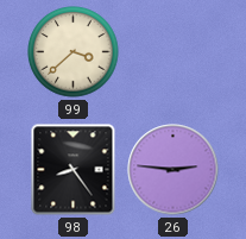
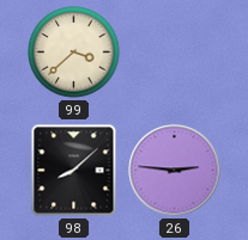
98: 8:24 -> 8:08 (74, 171)
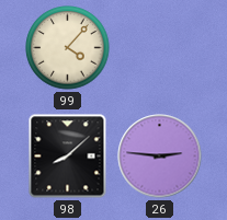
99: 3:38 -> 4:07 (68, 48)
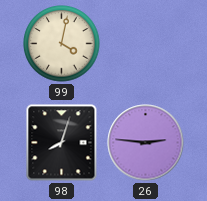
99: 4:07 -> 4:02 (62, 44)
98: 8:08 -> 8:03 (62, 143)
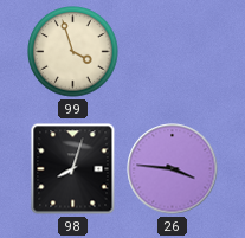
99: 4:02 -> 3:57 (73, 52)
26: 2:46 -> 3:46 (173, 169)
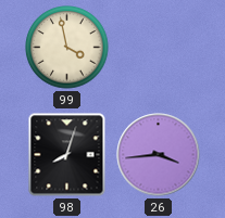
99: 3:57 -> 3:58 (67, 48)
26: 3:46 -> 3:44 (159, 155)
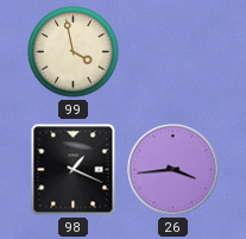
98: 8:03 -> 1:19 (74, 170)
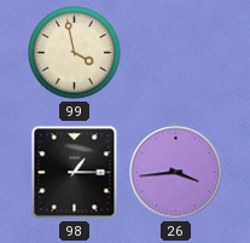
98: 1:19 -> 1:15 (75, 173)
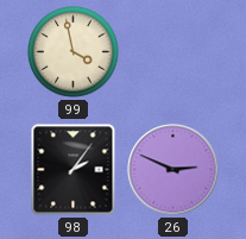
98: 1:15 -> 2:06 (74, 170)
26: 3:44 -> 2:49 (174, 170)
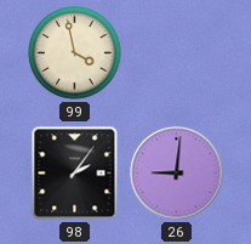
26: 2:49 -> 9:01 (177, 174)
